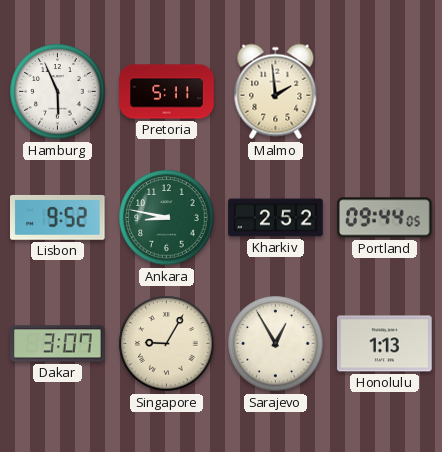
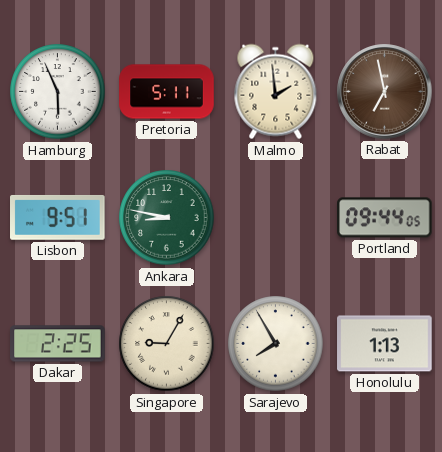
Rabat: none -> 6:58 (385, 92)
Lisbon: 9:52 -> 9:51 (58, 217)
Kharkiv: 2:52 -> none (276, 218)
Dakar: 3:07 -> 2:25 (58, 344)
Sarajevo: 12:55 -> 7:55 (276, 344)
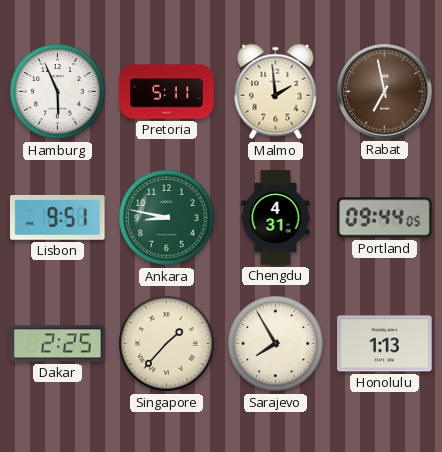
Chengdu: none -> 4:31 (276, 218)
Singapore: 9:05 -> 1:37 (167, 344)
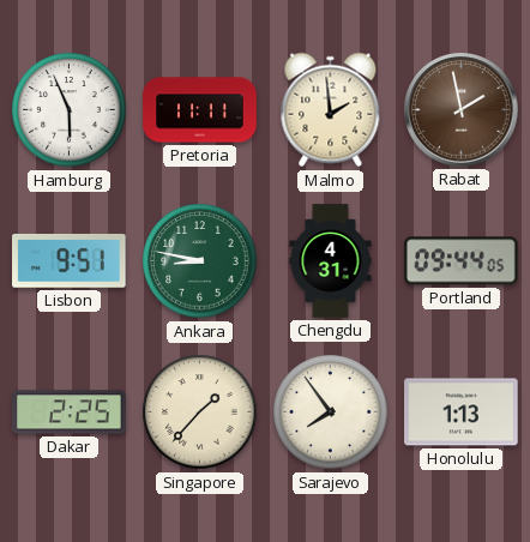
Pretoria: 5:11 -> 11:11 (200, 110)
Rabat: 6:58 -> 1:58 (462, 110)
Sarajevo: 7:55 -> 7:54 (331, 412)
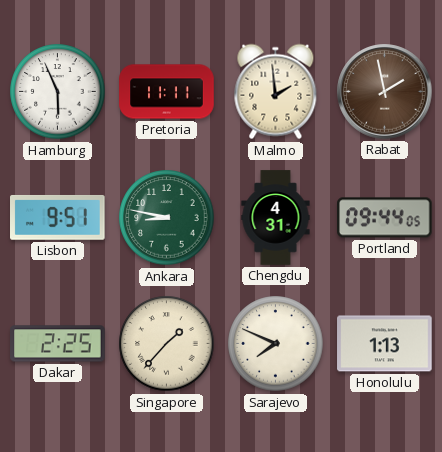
Sarajevo: 7:54 -> 7:49 (276, 344)
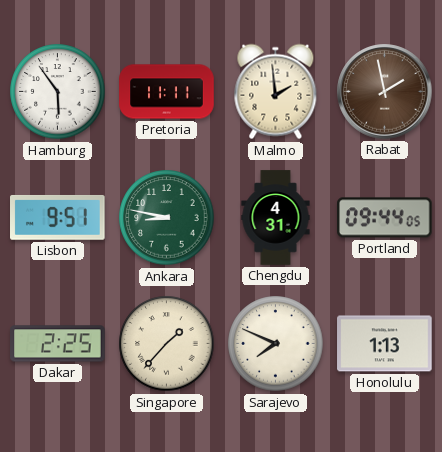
Hamburg: 5:56 -> 5:54 (58, 92)
